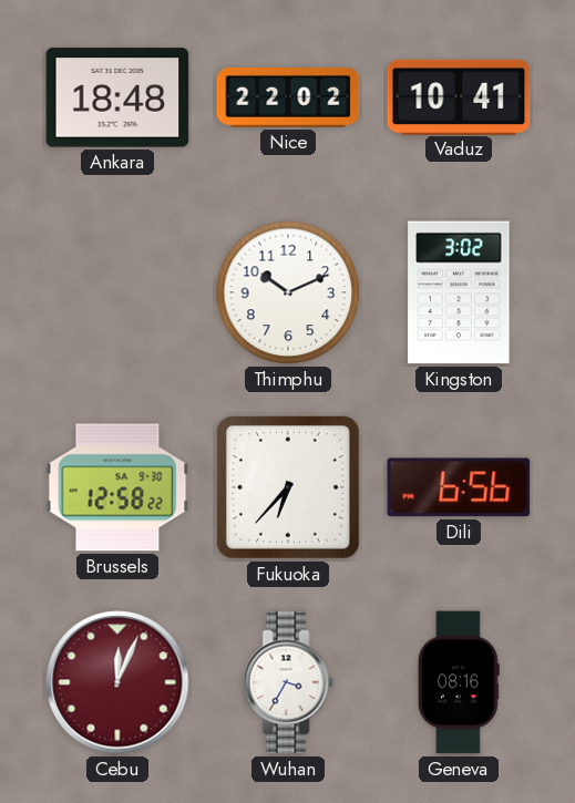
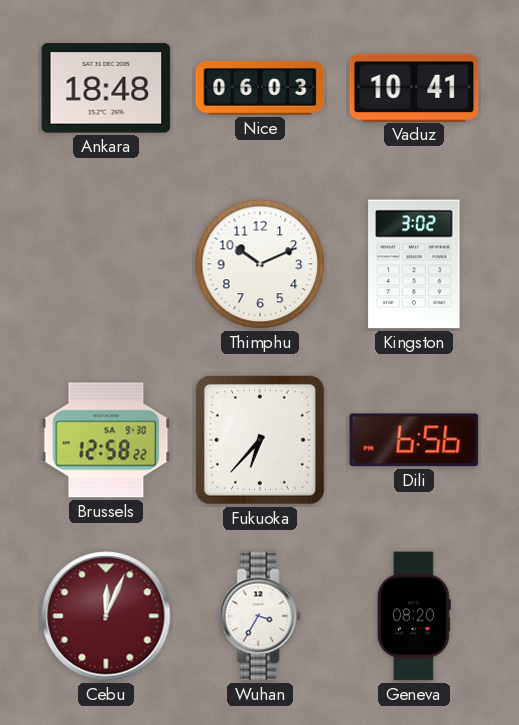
Nice: 22:02 -> 06:03 (260, 88)
Geneva: 08:16 -> 08:20 (414, 616)
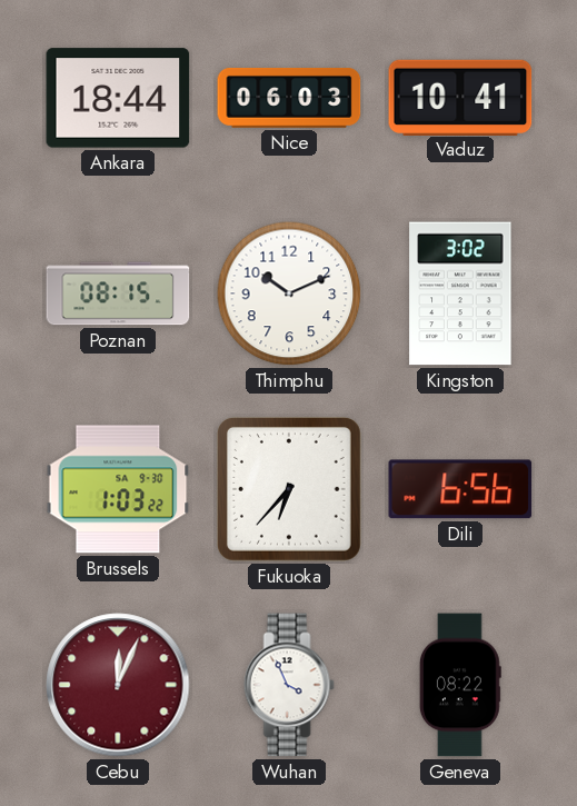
Ankara: 18:48 -> 18:44 (118, 98)
Poznan: none -> 08:15 (118, 293)
Brussels: 12:58 -> 1:03 (118, 489)
Wuhan: 3:35 -> 3:56 (289, 685)
Geneva: 08:20 -> 08:22 (460, 685)
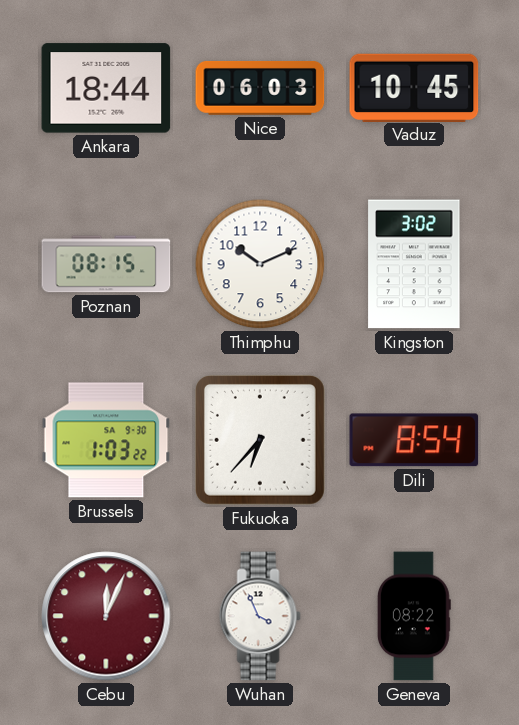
Vaduz: 10:41 -> 10:45 (414, 87)
Dili: 6:56 -> 8:54 (414, 440)
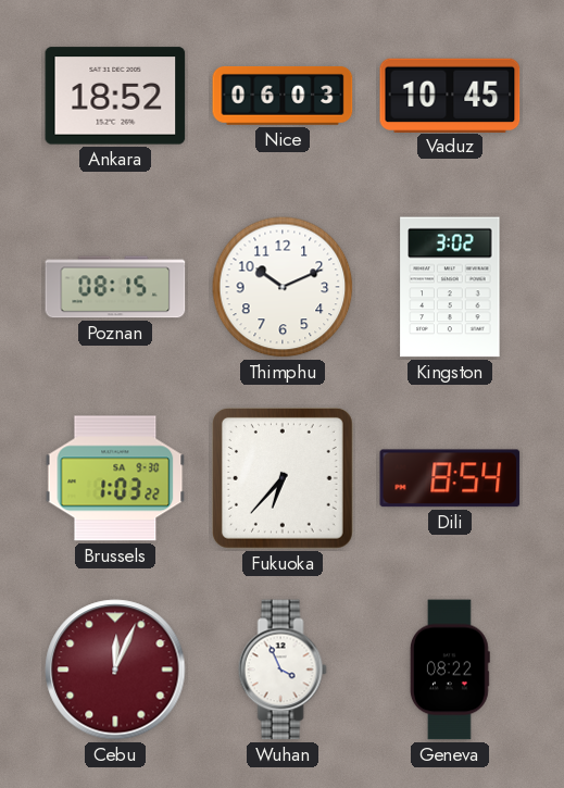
Ankara: 18:44 -> 18:52 (115, 96)
